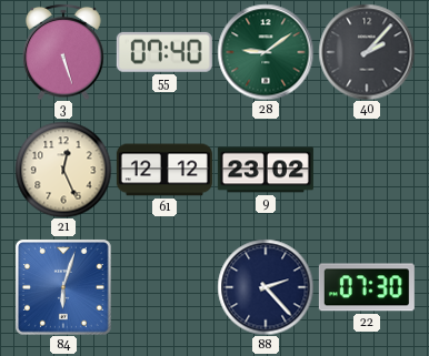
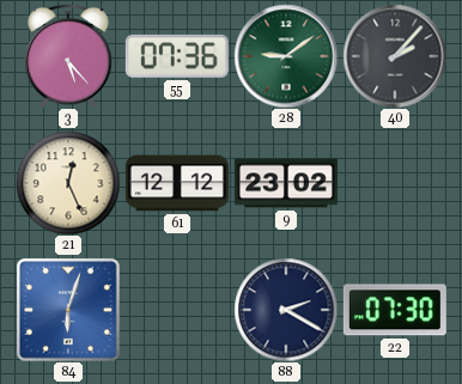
3: 5:27 -> 5:23 (68, 56)
55: 07:40 -> 07:36 (177, 56)
88: 2:23 -> 2:20 (286, 310)
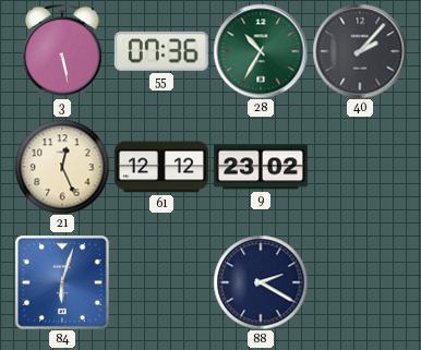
3: 5:23 -> 5:28 (62, 51)
28: 9:09 -> 10:35 (261, 51)
22: 07:30 -> none (395, 310)
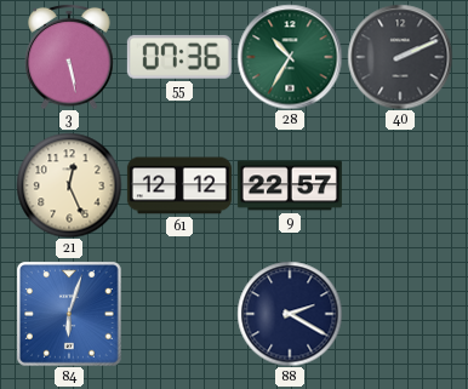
40: 2:07 -> 2:11 (400, 57)
9: 23:02 -> 22:57 (290, 185)
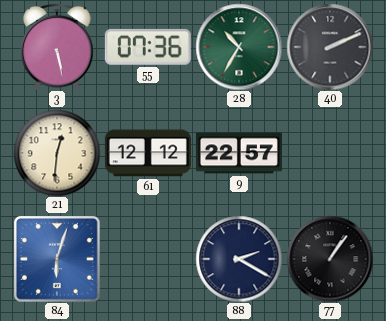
21: 12:26 -> 12:31 (57, 153)
77: none -> 1:06 (330, 259)
